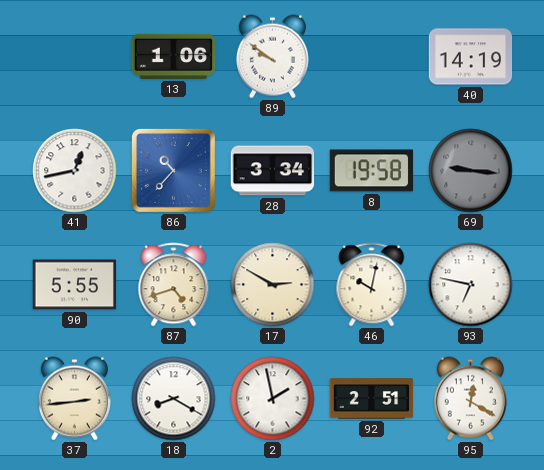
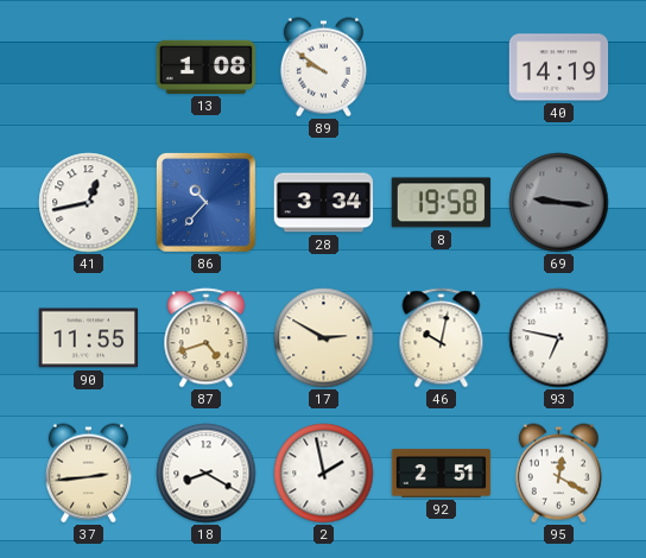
13: 1:06 -> 1:08 (207, 66)
90: 5:55 -> 11:55 (89, 338)
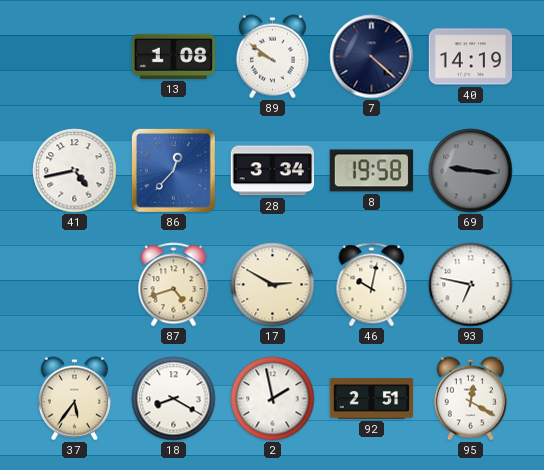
7: none -> 4:22 (372, 57)
41: 12:43 -> 4:43 (75, 171)
86: 10:37 -> 12:37 (173, 170)
90: 11:55 -> none (89, 338)
37: 2:44 -> 5:36 (74, 399)
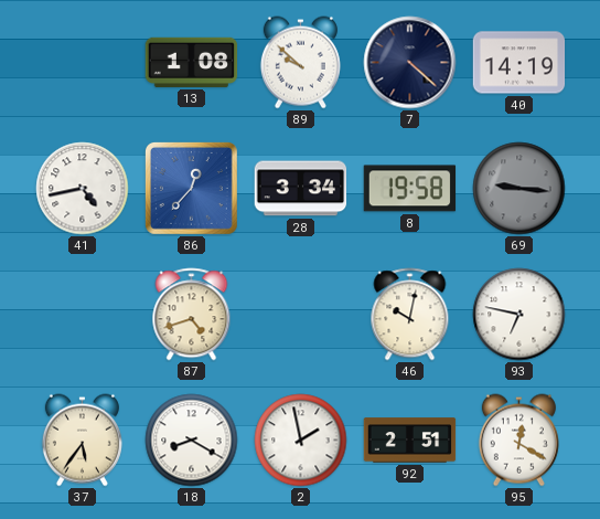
89: 9:51 -> 9:52 (300, 63)
17: 2:50 -> none (273, 285)
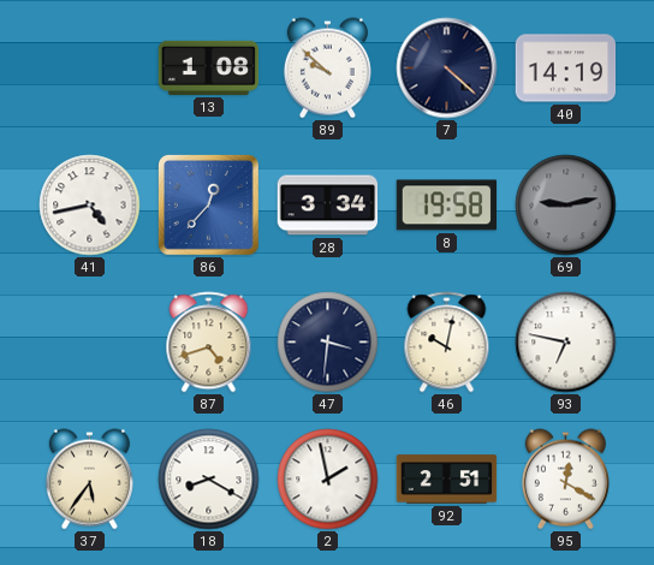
69: 9:16 -> 9:13 (566, 206)
47: none -> 3:31 (328, 343)
